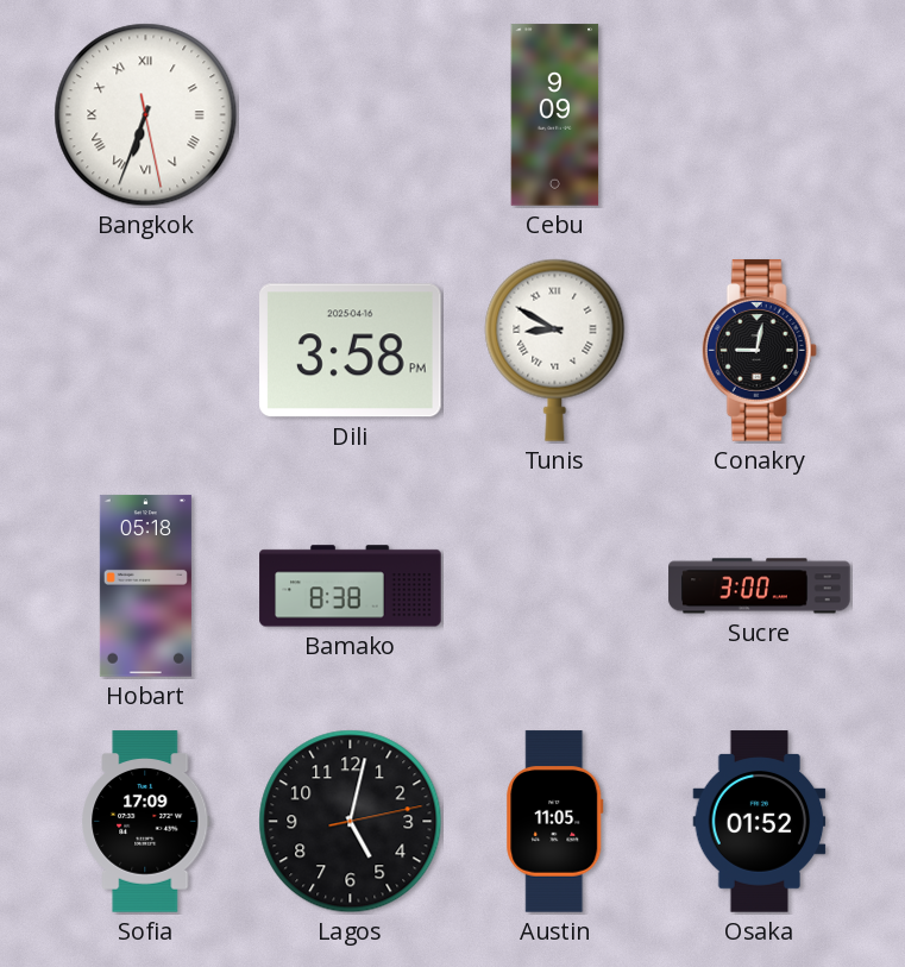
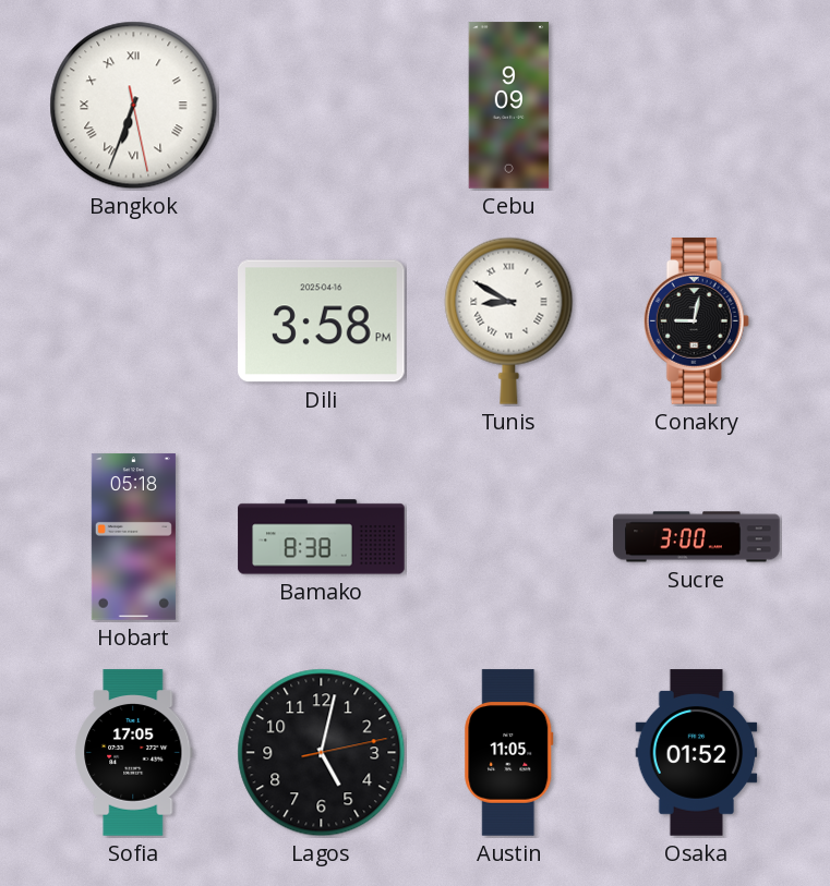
Sofia: 17:09 -> 17:05 (134, 753)
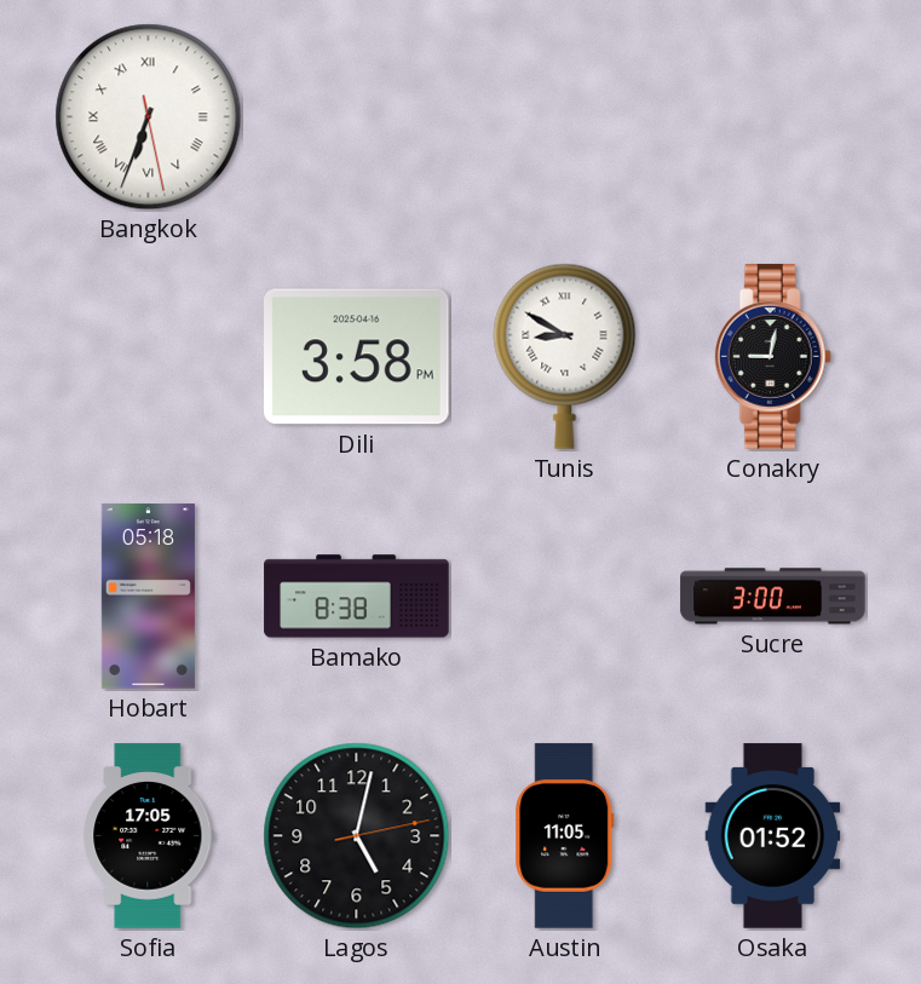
Cebu: 9:09 -> none (509, 106)
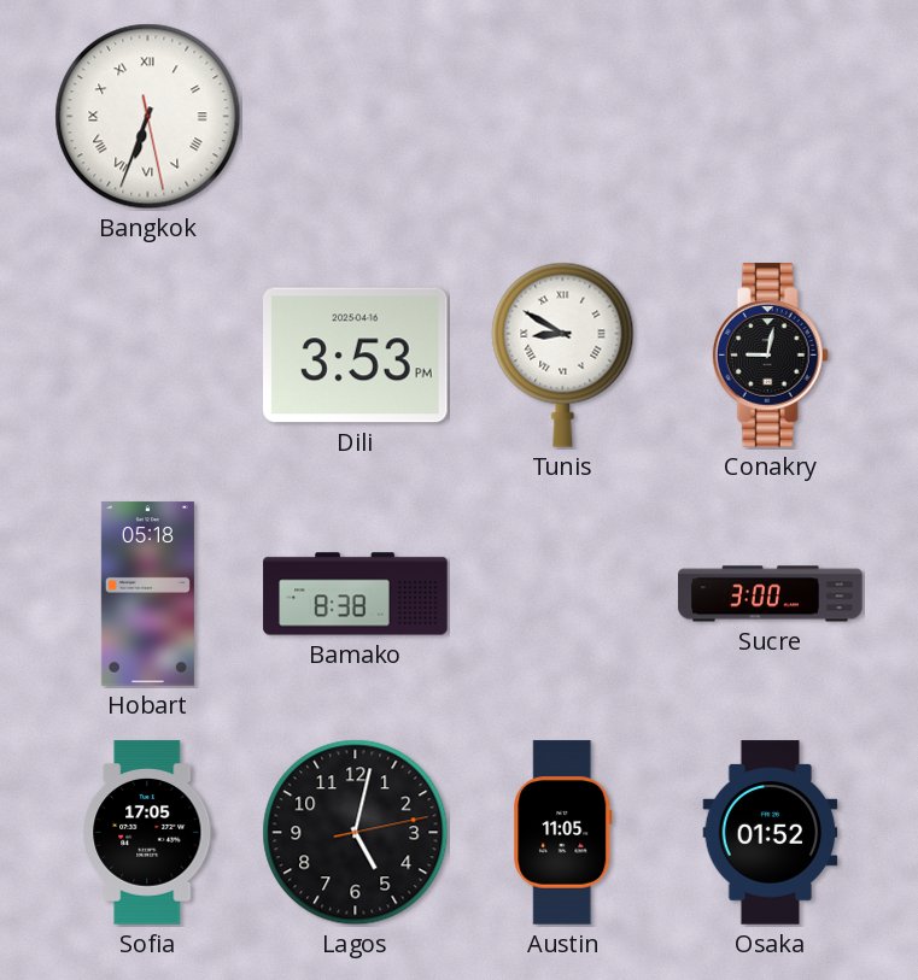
Dili: 3:58 -> 3:53 (356, 356)
